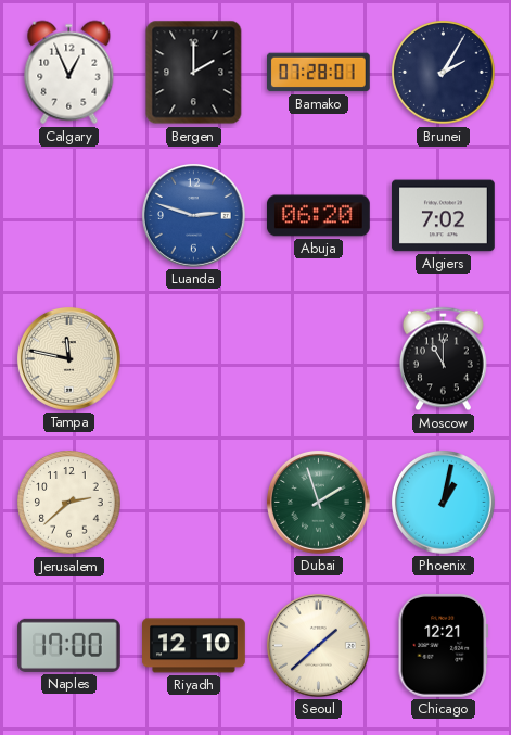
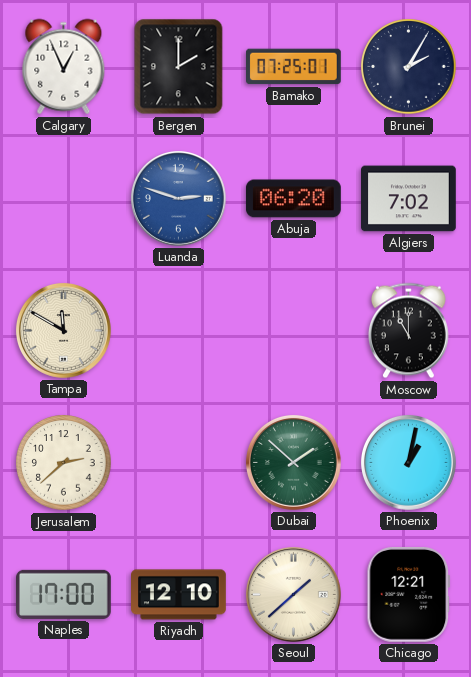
Bamako: 07:28 -> 07:25 (294, 67)
Tampa: 11:47 -> 11:50 (63, 330)
Dubai: 1:57 -> 1:52 (293, 462)
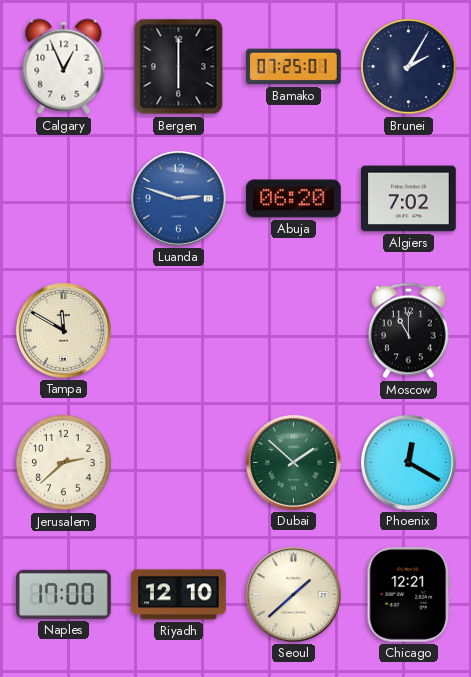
Bergen: 2:00 -> 6:00 (179, 67)
Phoenix: 1:02 -> 12:20 (408, 462)
